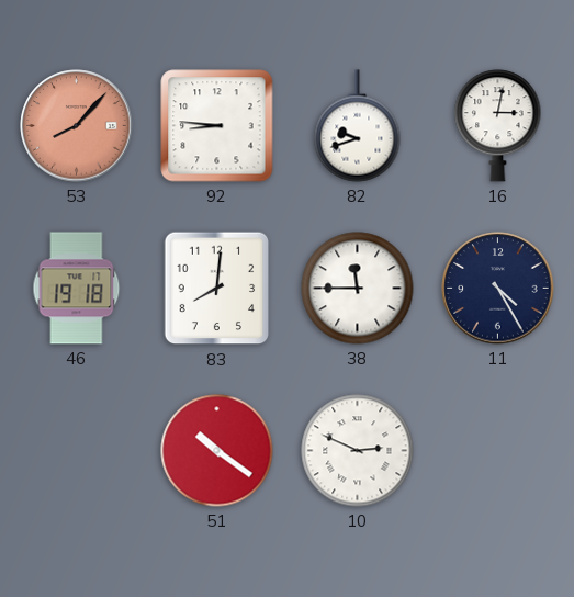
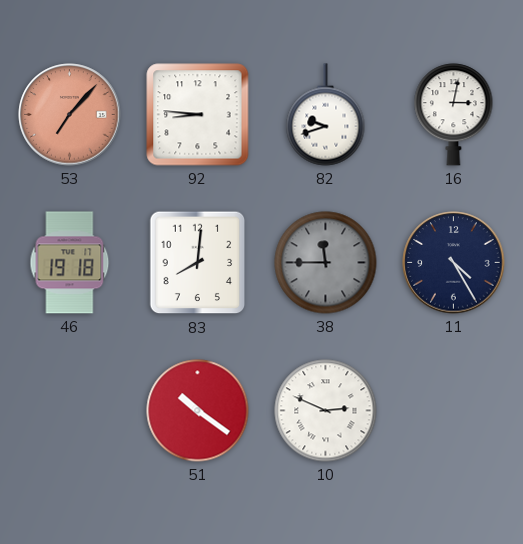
53: 8:07 -> 7:07 (70, 115)
38 dial: white -> grey (326, 263)
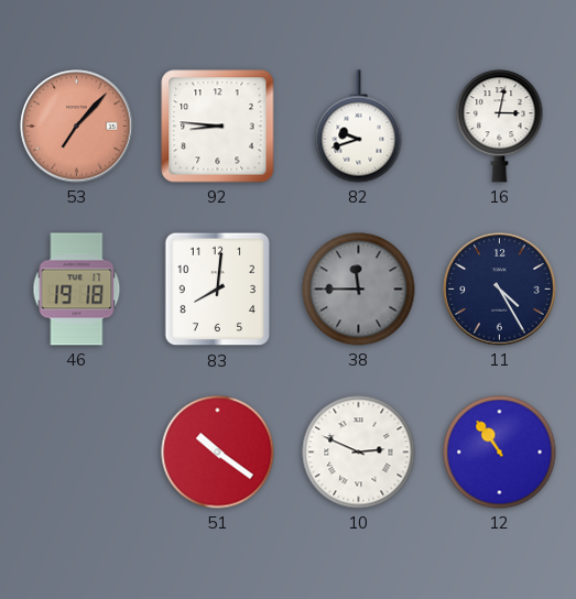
12: none -> 10:54 (500, 453)
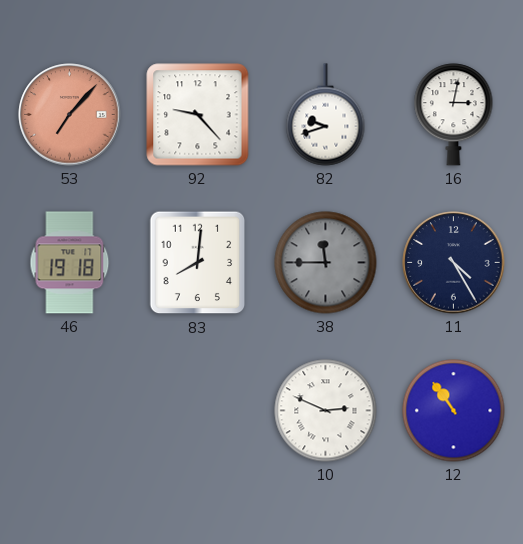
92: 8:46 -> 9:23 (198, 115)
51: 10:21 -> none (218, 453)
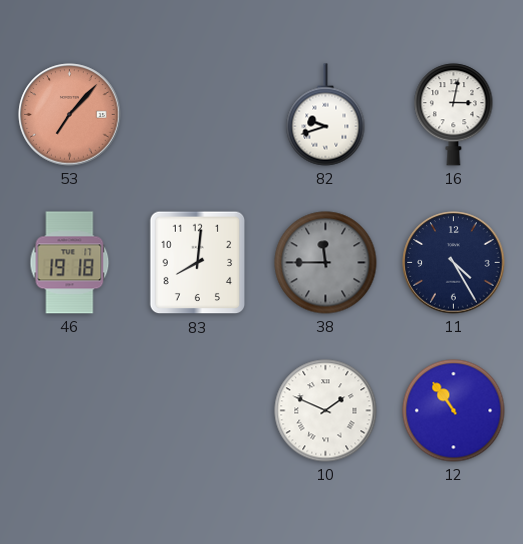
92: 9:23 -> none (198, 115)
10: 2:49 -> 1:49 (326, 411)
